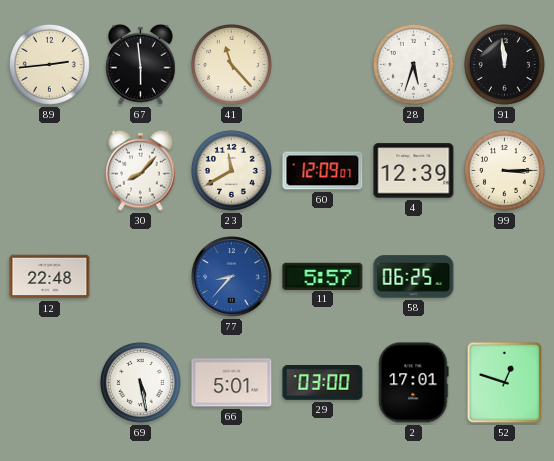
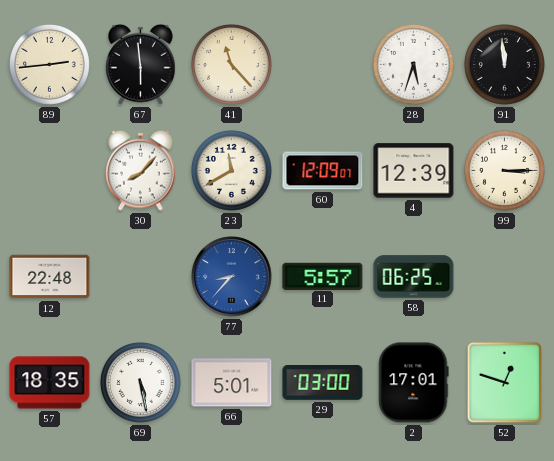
57: none -> 18:35 (50, 383)
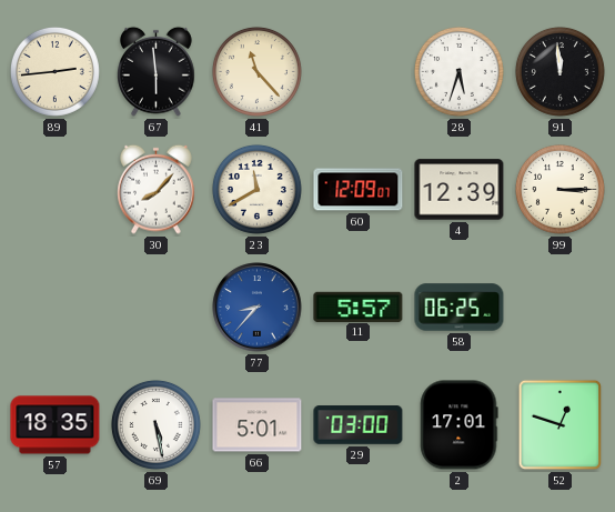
12: 22:48 -> none (50, 277)
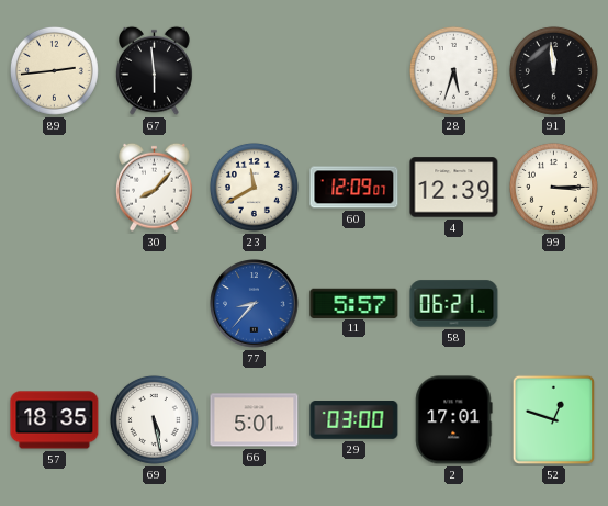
41: 11:23 -> none (256, 71)
58: 06:25 -> 06:21 (454, 304)
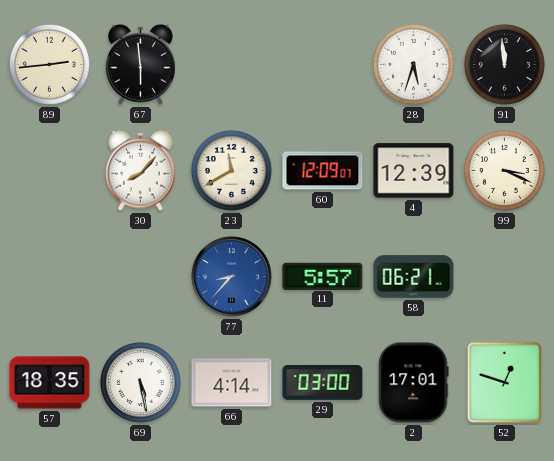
99: 3:15 -> 3:19 (504, 170)
66: 5:01 -> 4:14 (232, 383)
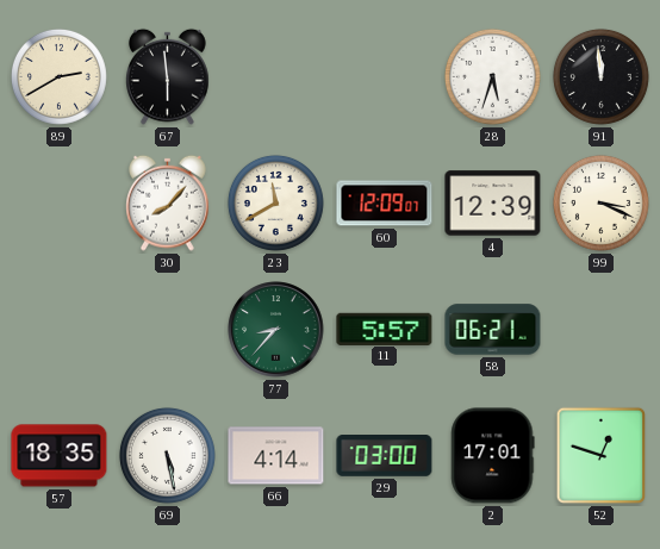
89: 2:44 -> 2:40 (58, 76)
77 dial: blue -> green (276, 330)
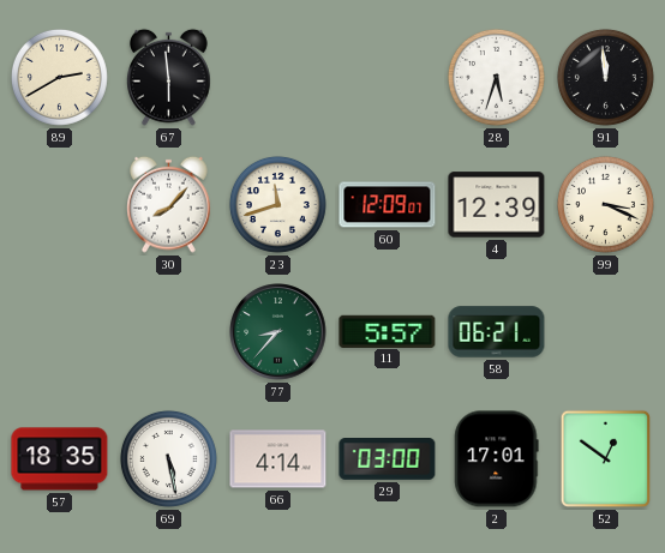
23: 11:40 -> 11:42 (277, 204)
52: 12:48 -> 12:51 (606, 459)
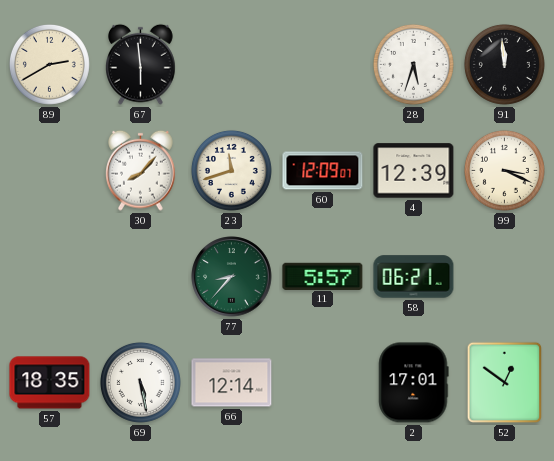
66: 4:14 -> 12:14 (232, 383)
29: 03:00 -> none (388, 459)
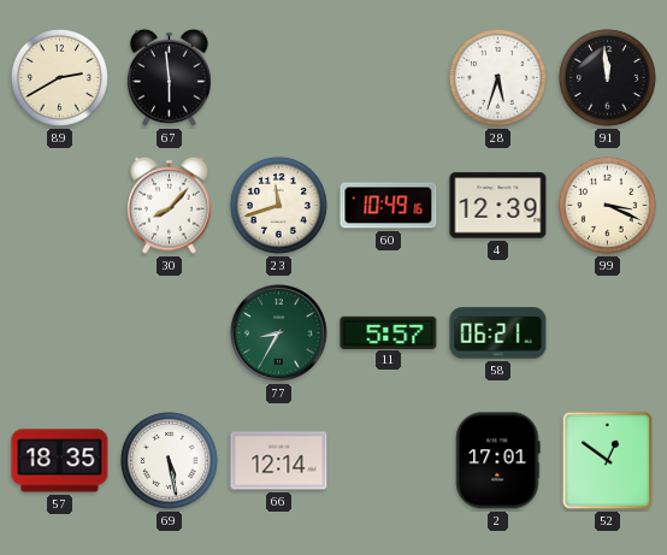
60: 12:09 -> 10:49 (389, 206)
77: 8:37 -> 8:35 (279, 333)
